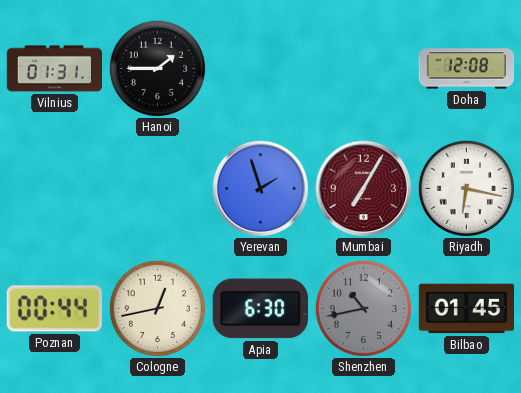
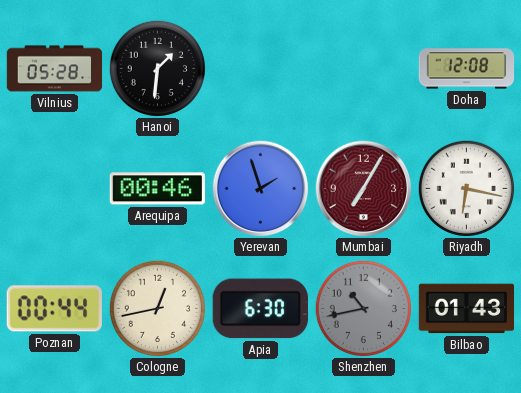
Vilnius: 01:31 -> 05:28 (55, 69)
Hanoi: 1:45 -> 1:31 (157, 68)
Arequipa: none -> 00:46 (157, 189)
Bilbao: 01:45 -> 01:43 (467, 309)
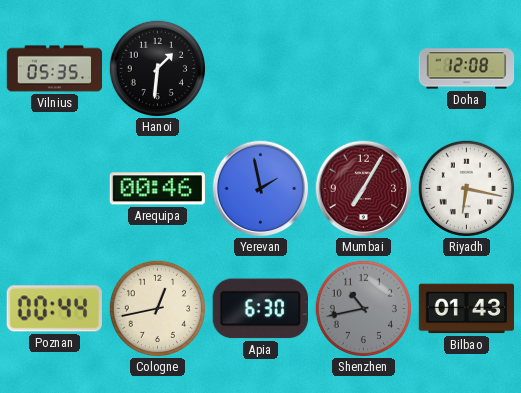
Vilnius: 05:28 -> 05:35 (55, 69)
Yerevan: 1:57 -> 1:58 (261, 189)
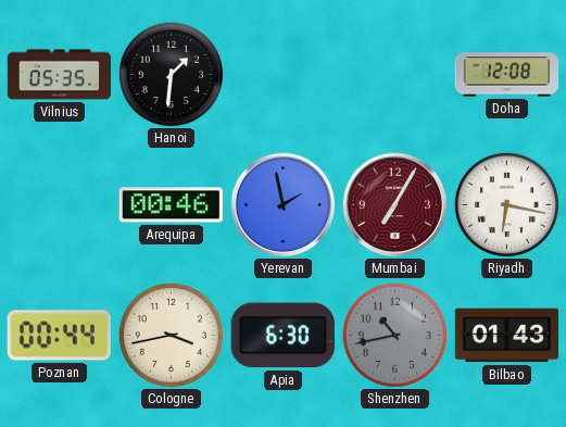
Cologne: 12:43 -> 3:43 (171, 335)
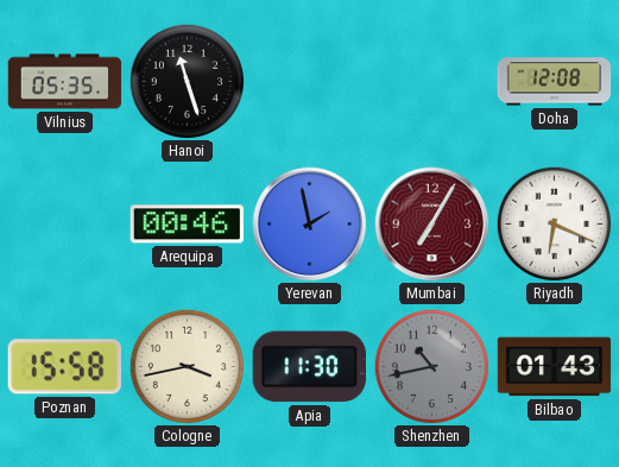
Hanoi: 1:31 -> 11:27 (187, 81)
Riyadh: 6:17 -> 6:19 (554, 223)
Poznan: 00:44 -> 15:58 (64, 367)
Apia: 6:30 -> 11:30 (309, 367)
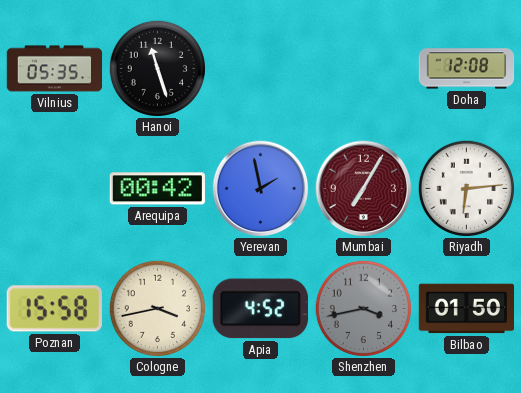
Arequipa: 00:46 -> 00:42 (157, 189)
Riyadh: 6:19 -> 6:14 (466, 188)
Apia: 11:30 -> 4:52 (260, 309)
Shenzhen: 10:43 -> 3:43 (363, 308)
Bilbao: 01:43 -> 01:50 (467, 309)
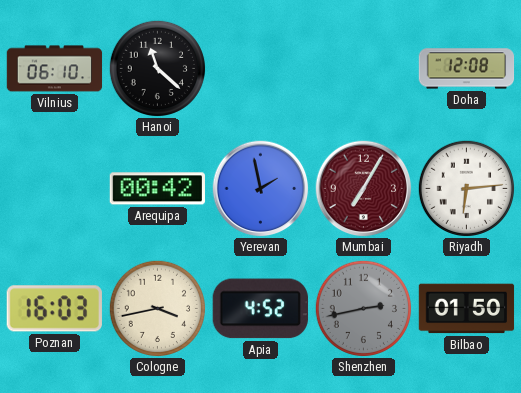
Vilnius: 05:35 -> 06:10 (55, 69)
Hanoi: 11:27 -> 11:22 (157, 68)
Poznan: 15:58 -> 16:03 (54, 309)
Shenzhen: 3:43 -> 2:43 (363, 308)
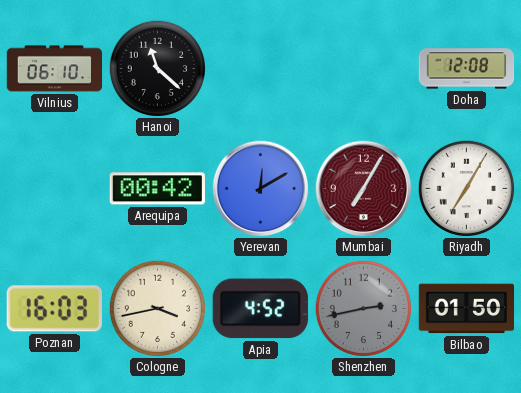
Yerevan: 1:58 -> 12:10 (261, 189)
Riyadh: 6:14 -> 7:05 (466, 188)
